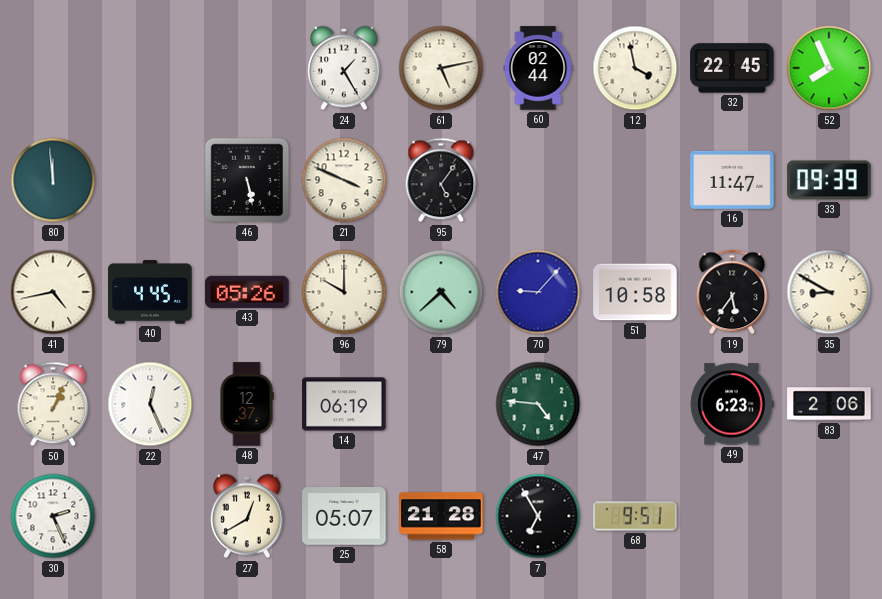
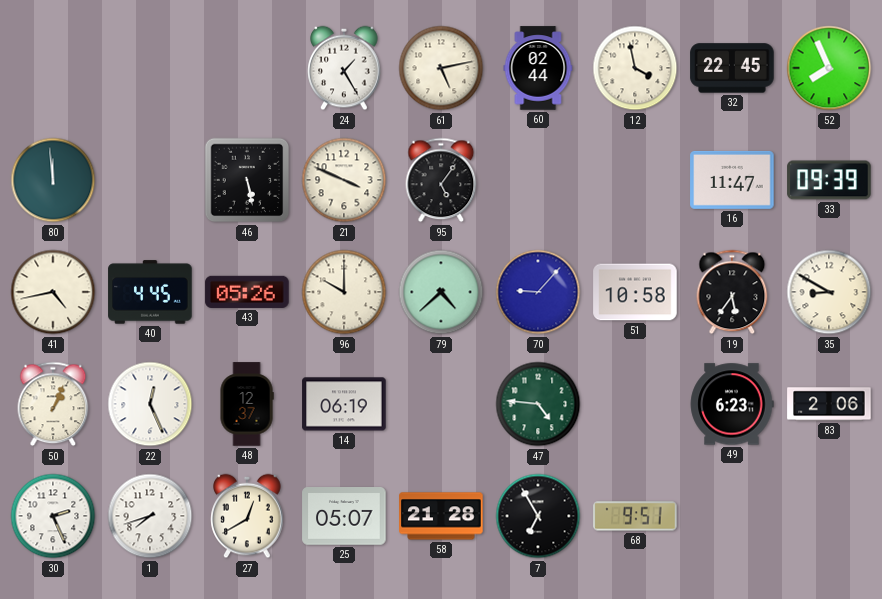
1: none -> 7:42 (150, 516)
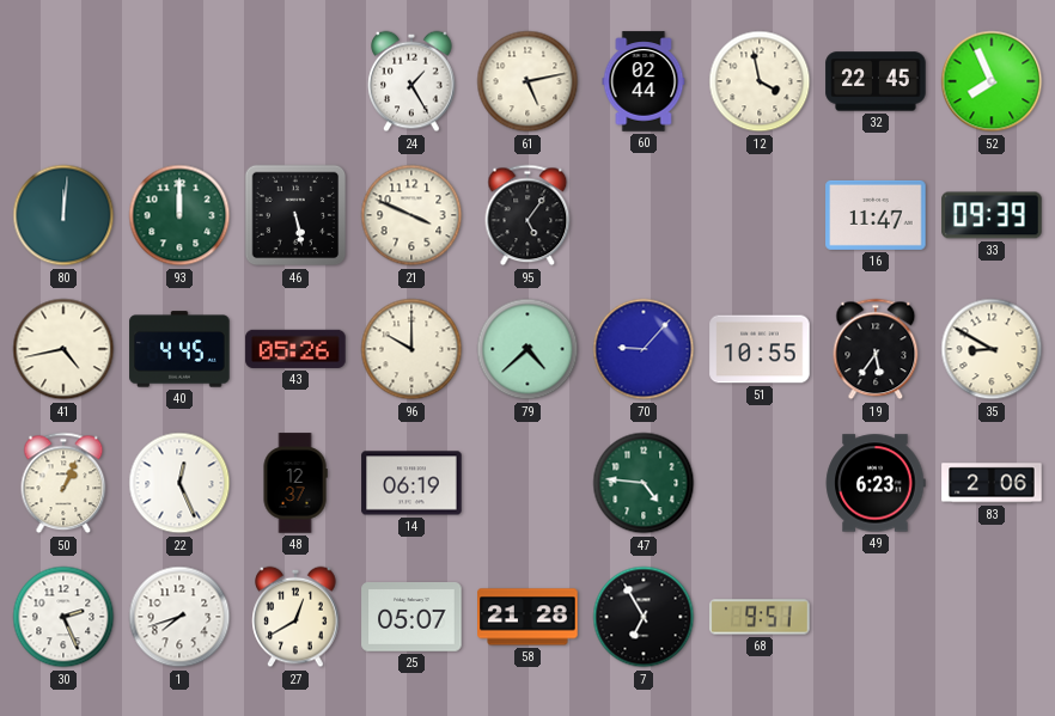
80: 11:59 -> 12:01 (63, 215)
93: none -> 12:00 (179, 215)
51: 10:58 -> 10:55 (760, 349)
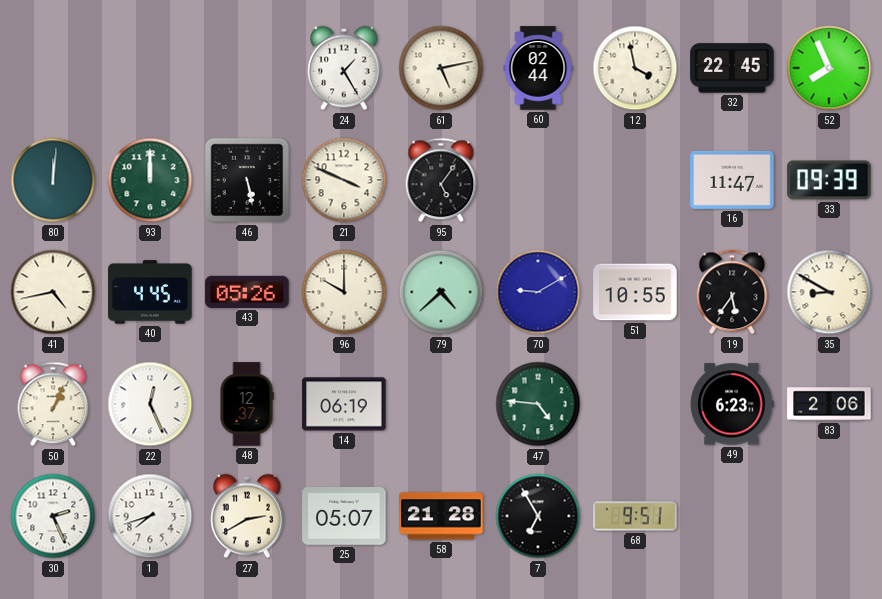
70: 9:07 -> 9:10 (538, 292)
27: 12:40 -> 2:40 (247, 516)
